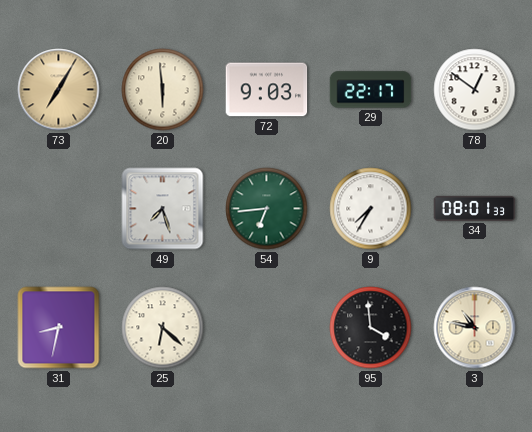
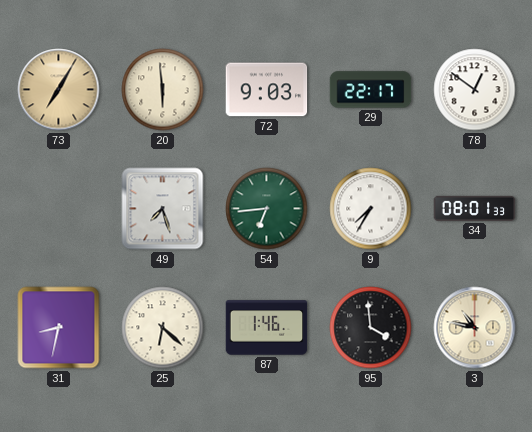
87: none -> 1:46 (267, 328)
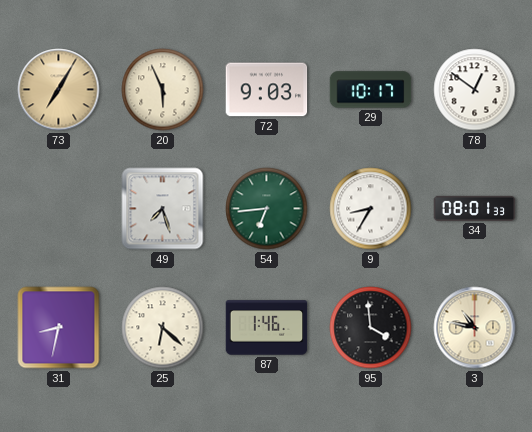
20: 5:59 -> 5:56 (163, 90)
29: 22:17 -> 10:17 (371, 90)
9: 7:35 -> 8:35 (371, 209)
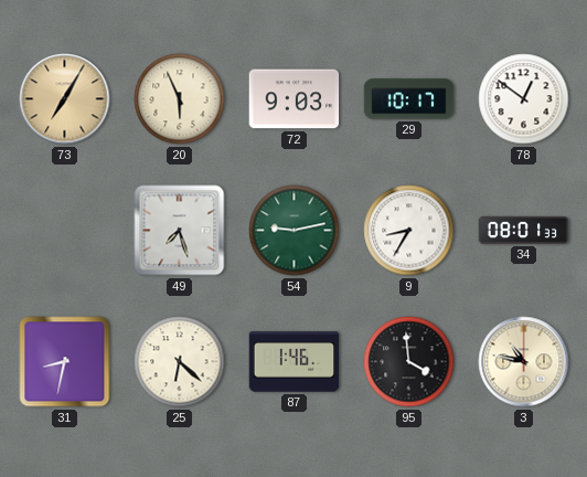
54: 6:44 -> 9:13 (295, 231)
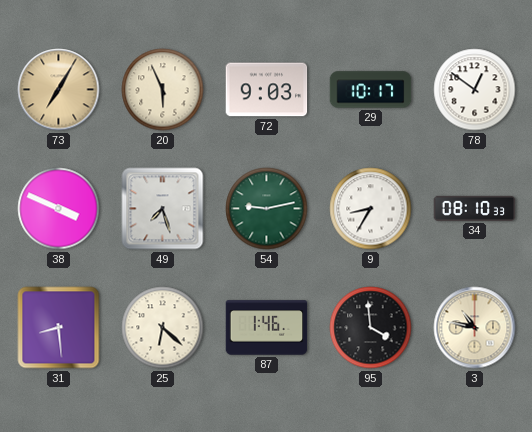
38: none -> 3:49 (59, 209)
34: 08:01 -> 08:10 (475, 208)
31: 8:32 -> 8:29 (59, 328)
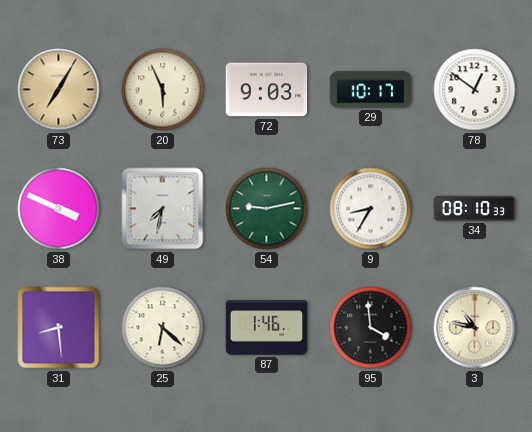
49: 7:27 -> 7:32 (163, 209)
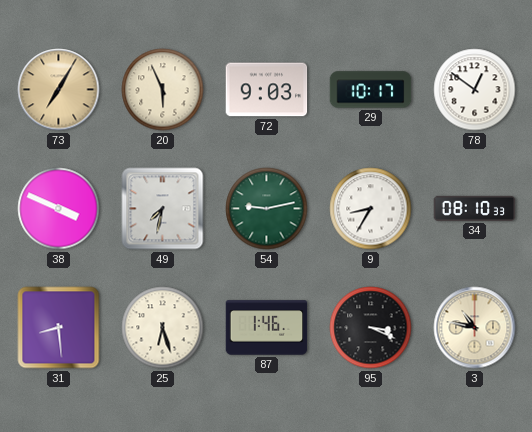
25: 6:22 -> 6:27 (163, 328)
95: 3:59 -> 3:19 (371, 328)
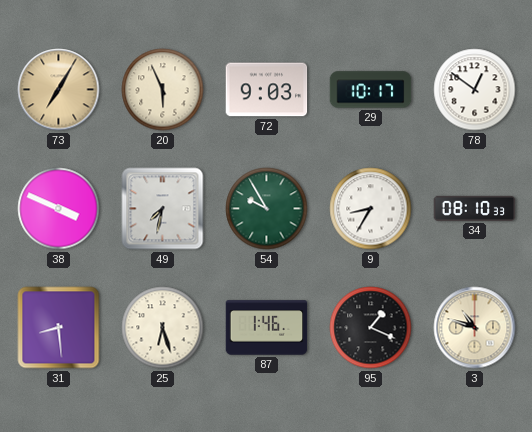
54: 9:13 -> 9:55 (267, 209)
95: 3:19 -> 1:19 (371, 328)
3: 10:47 -> 10:48 (475, 328)
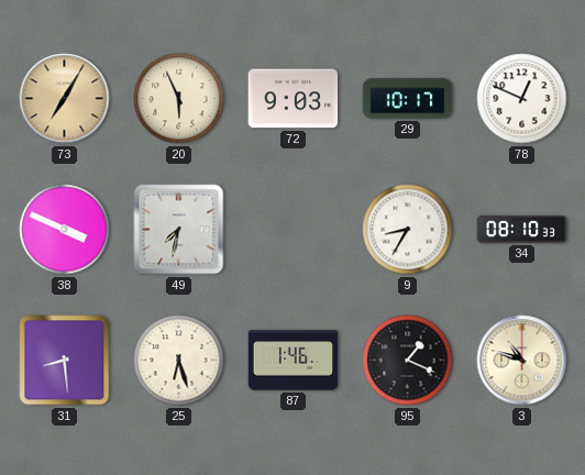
78: 12:51 -> 12:49 (522, 99)
54: 9:55 -> none (267, 209)
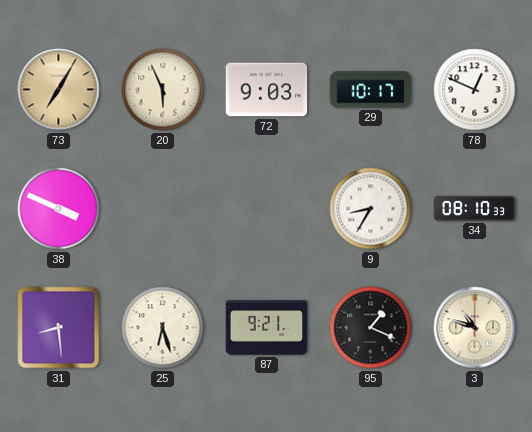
49: 7:32 -> none (179, 230)
87: 1:46 -> 9:21 (267, 328)
